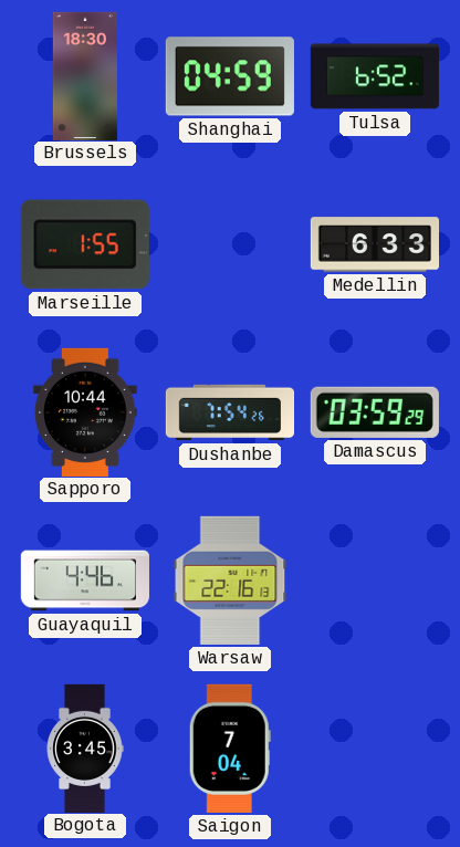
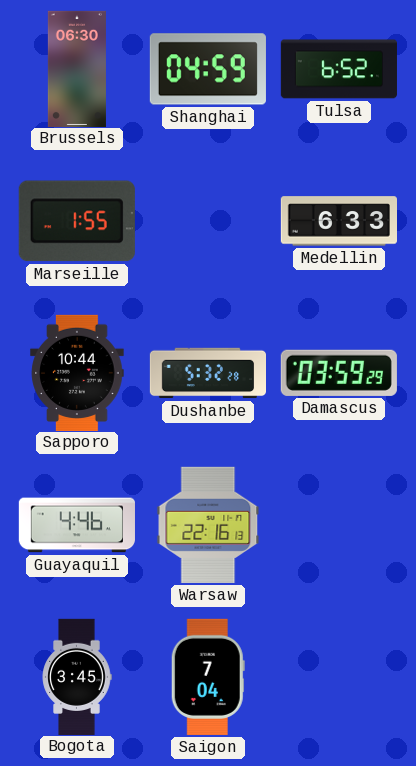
Brussels: 18:30 -> 06:30 (77, 68)
Dushanbe: 7:54 -> 5:32 (207, 373)
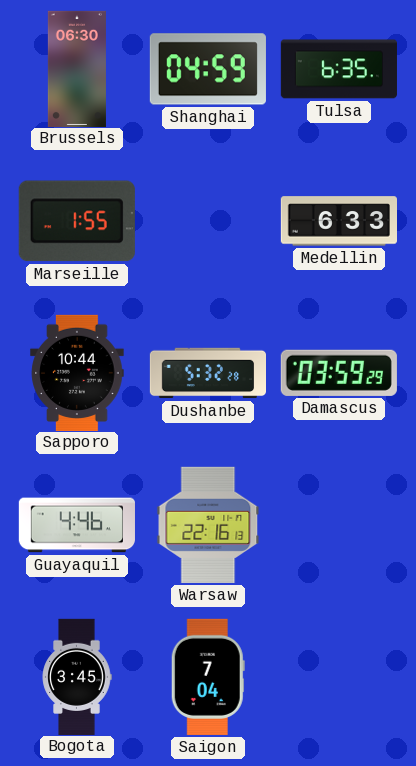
Tulsa: 6:52 -> 6:35 (339, 69)
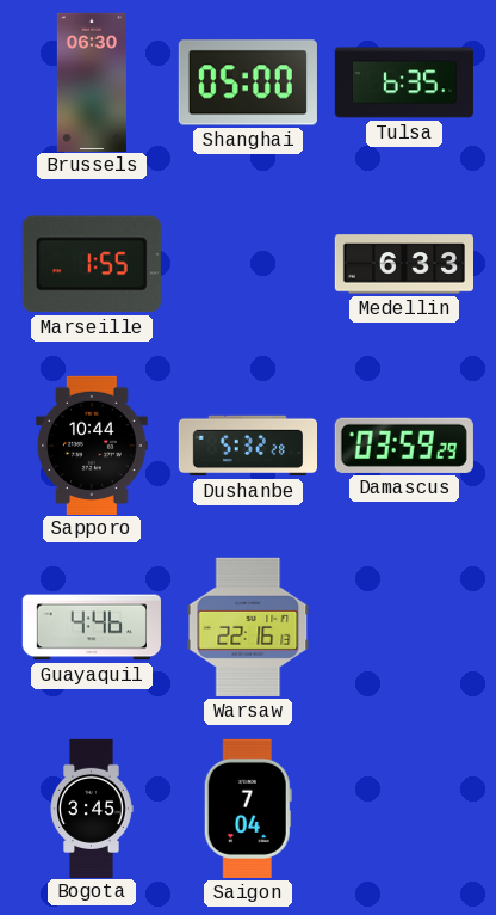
Shanghai: 04:59 -> 05:00 (248, 82)
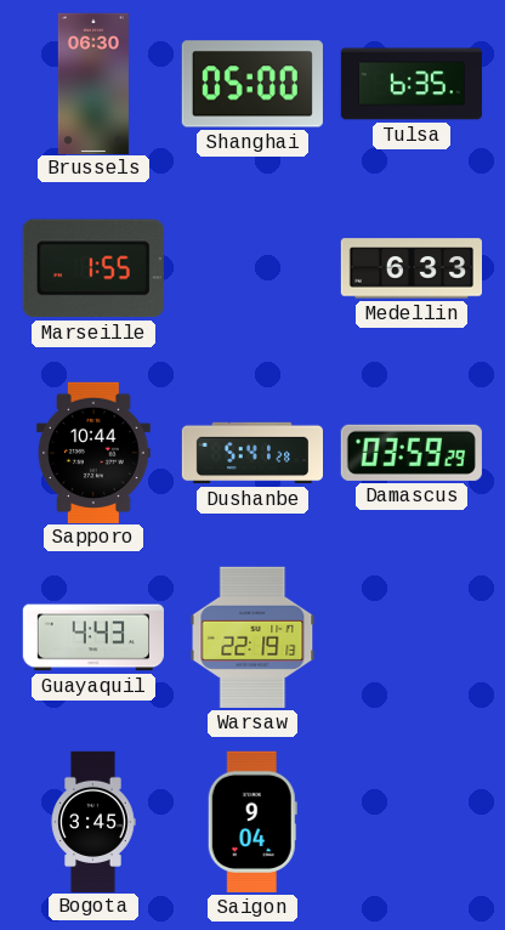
Dushanbe: 5:32 -> 5:41 (251, 453)
Guayaquil: 4:46 -> 4:43 (93, 637)
Warsaw: 22:16 -> 22:19 (252, 637)
Saigon: 7:04 -> 9:04 (252, 822)
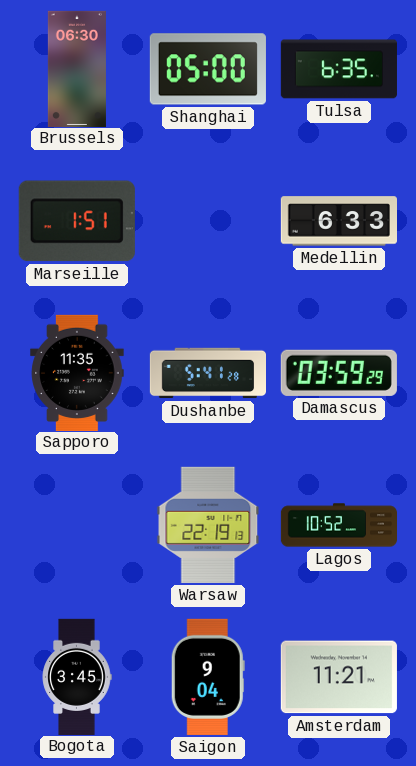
Marseille: 1:55 -> 1:51 (77, 221)
Sapporo: 10:44 -> 11:35 (77, 372)
Guayaquil: 4:43 -> none (93, 637)
Lagos: none -> 10:52 (339, 525)
Amsterdam: none -> 11:21 (339, 677)
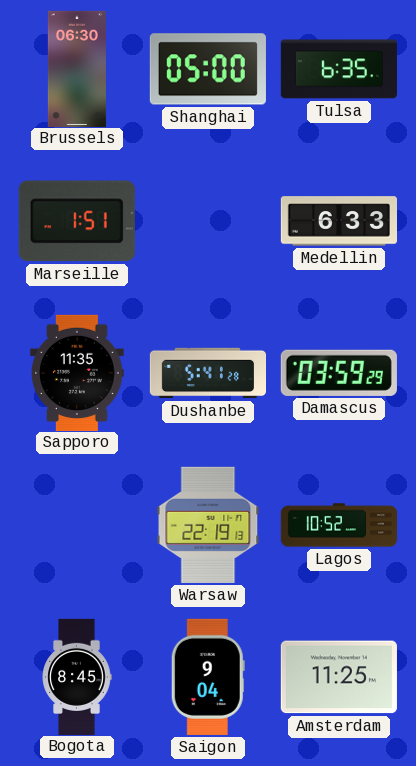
Bogota: 3:45 -> 8:45 (77, 676)
Amsterdam: 11:21 -> 11:25 (339, 677)
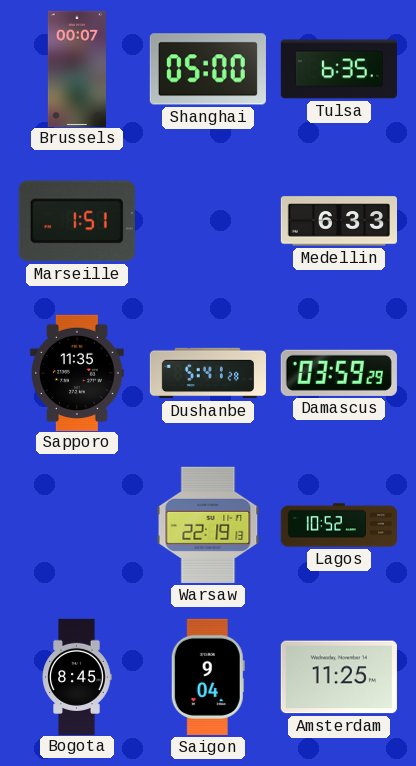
Brussels: 06:30 -> 00:07 (77, 68)
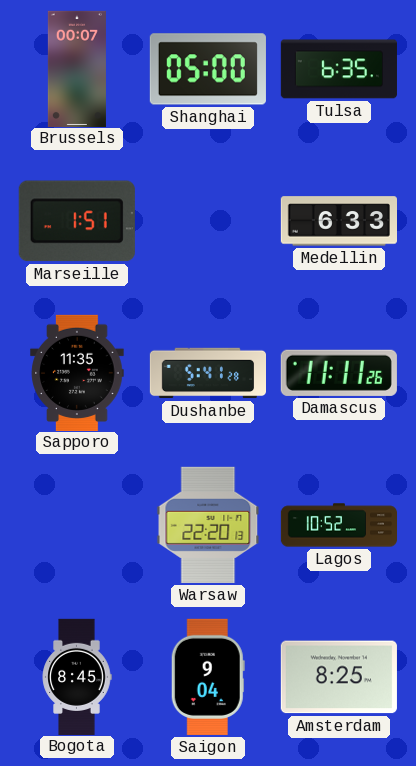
Damascus: 03:59 -> 11:11 (339, 373)
Warsaw: 22:19 -> 22:20 (208, 525)
Amsterdam: 11:25 -> 8:25 (339, 677)
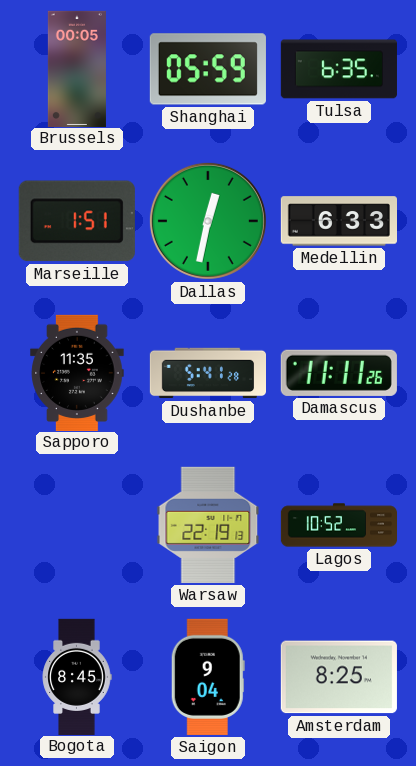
Brussels: 00:07 -> 00:05 (77, 68)
Shanghai: 05:00 -> 05:59 (208, 69)
Dallas: none -> 12:32 (208, 221)
Warsaw: 22:20 -> 22:19 (208, 525)
